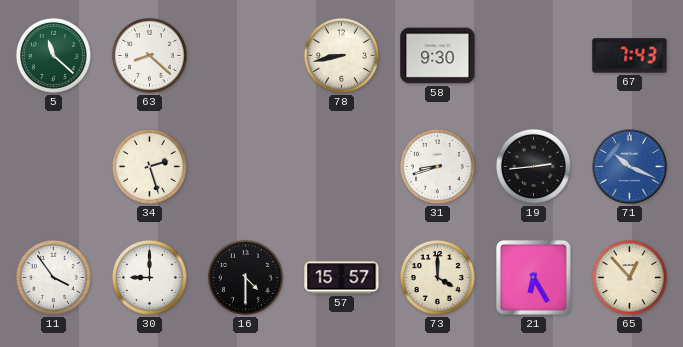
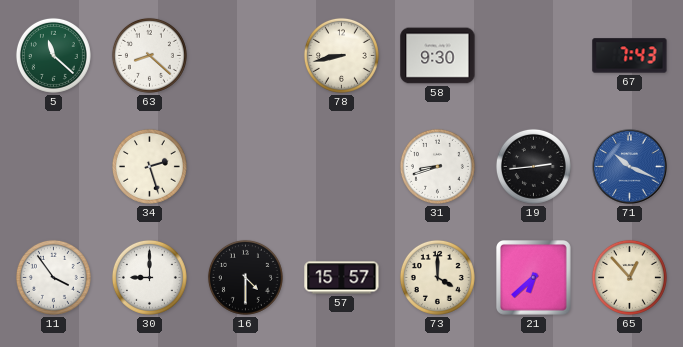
21: 6:25 -> 6:38 (534, 278)
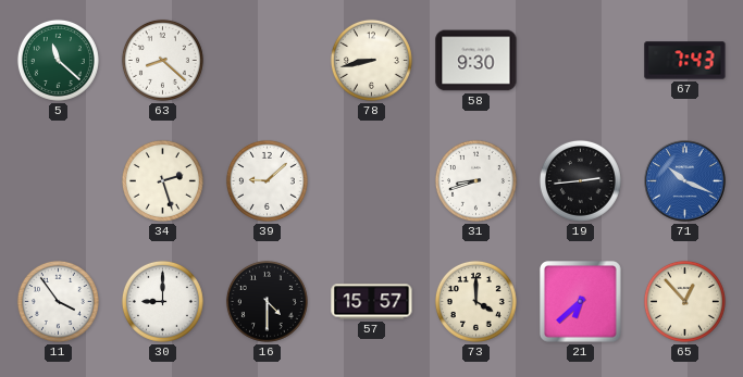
39: none -> 9:08 (267, 180)
